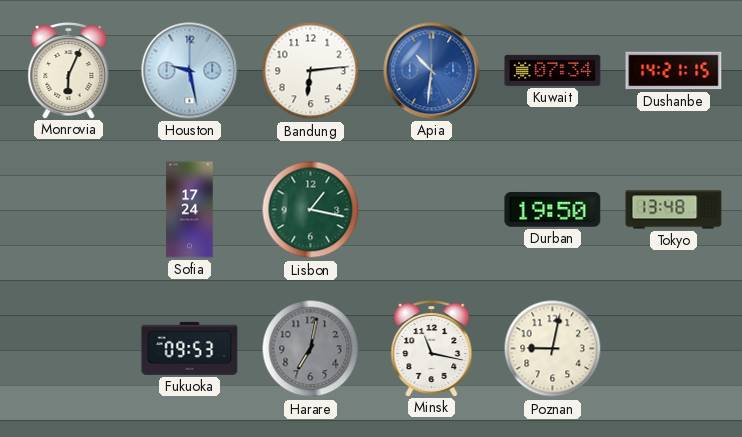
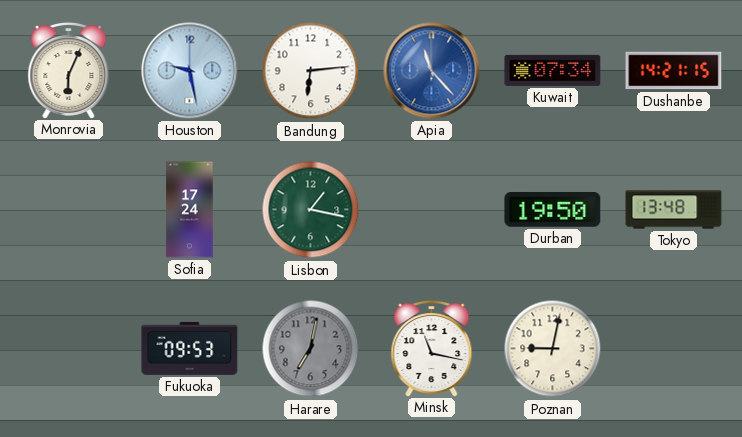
Apia: 10:31 -> 11:23 (432, 71)
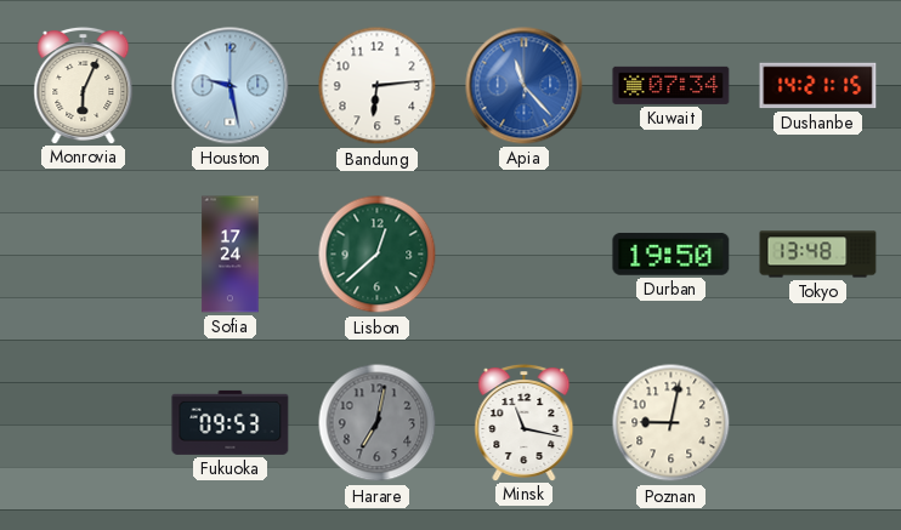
Lisbon: 1:17 -> 12:38 (378, 255)
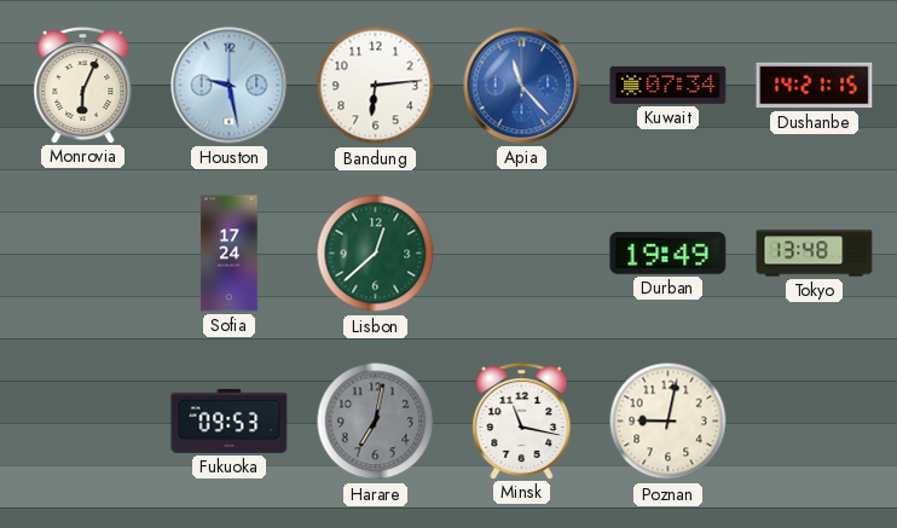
Durban: 19:50 -> 19:49 (669, 253)
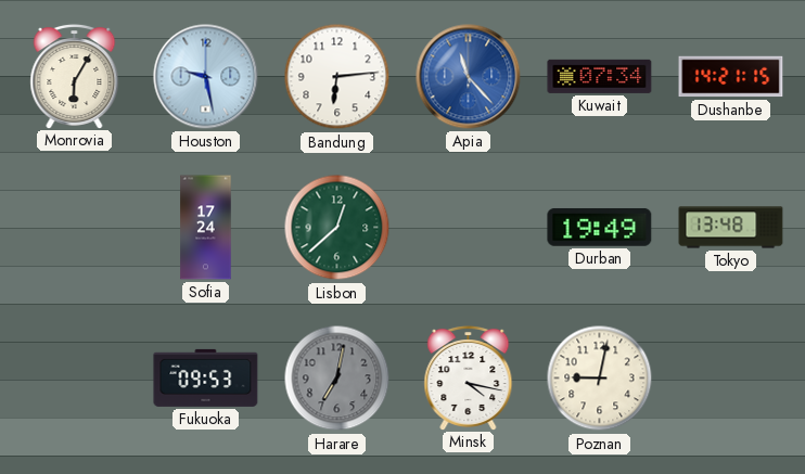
Monrovia: 6:04 -> 6:05 (75, 76)
Minsk: 11:17 -> 4:17 (469, 377)
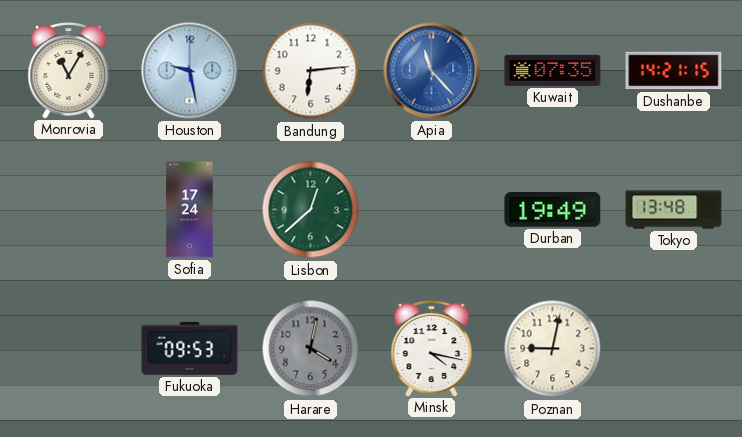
Monrovia: 6:05 -> 11:05 (69, 70)
Kuwait: 07:34 -> 07:35 (553, 70)
Harare: 7:02 -> 4:02 (311, 349)
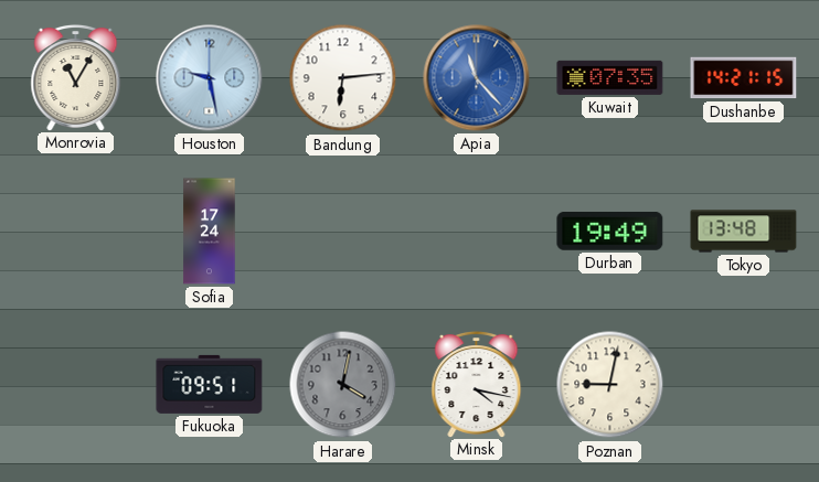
Lisbon: 12:38 -> none (311, 210)
Fukuoka: 09:53 -> 09:51 (210, 384)
